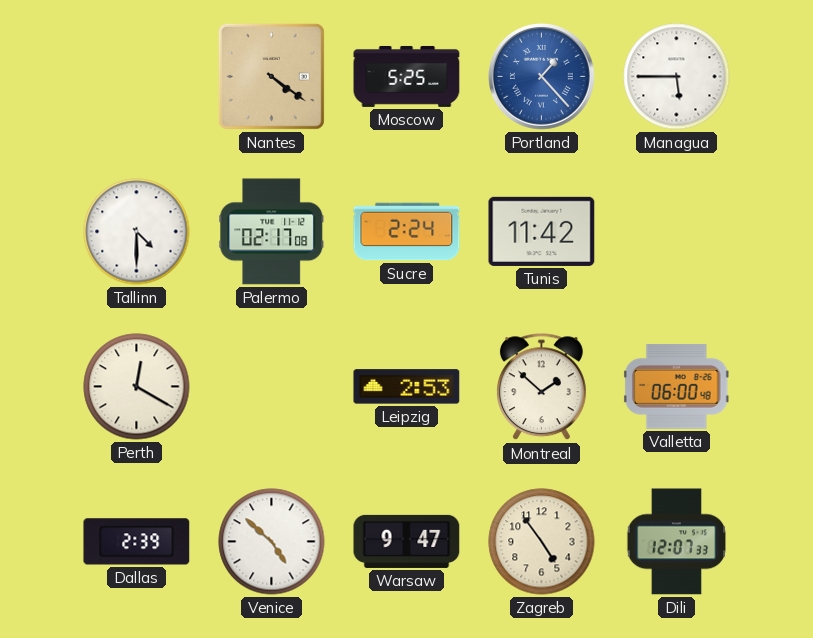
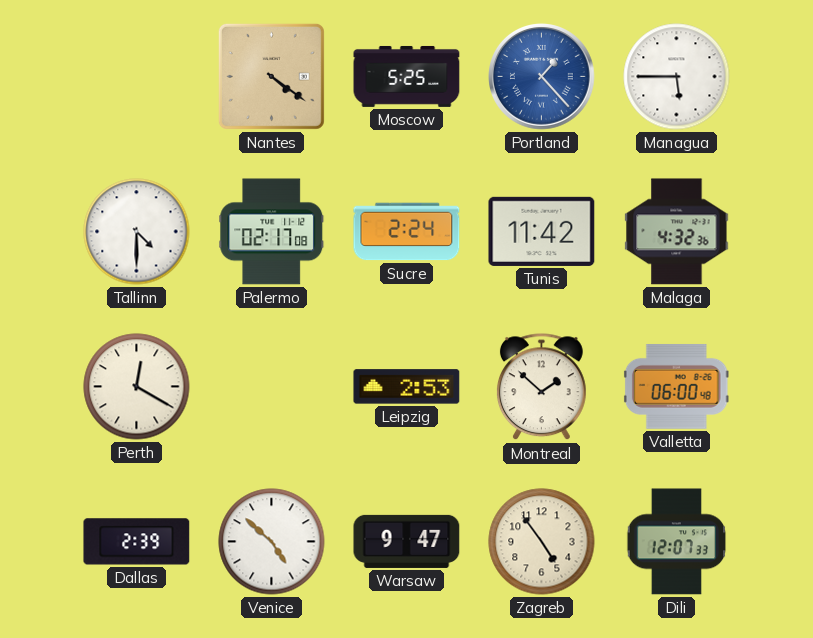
Malaga: none -> 4:32 (677, 232)
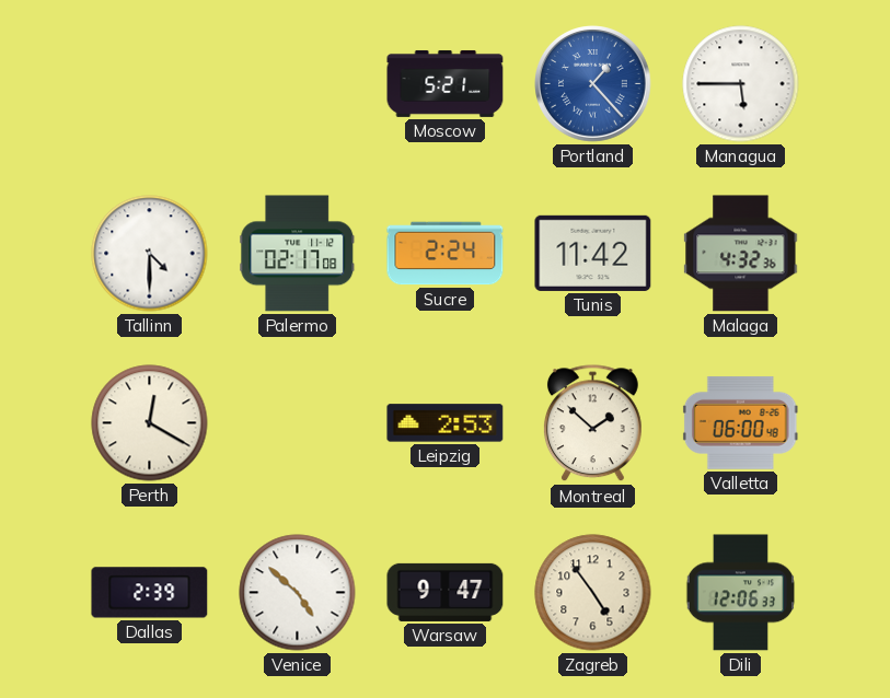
Nantes: 4:21 -> none (271, 76)
Moscow: 5:25 -> 5:21 (446, 83)
Dili: 12:07 -> 12:06 (741, 593)
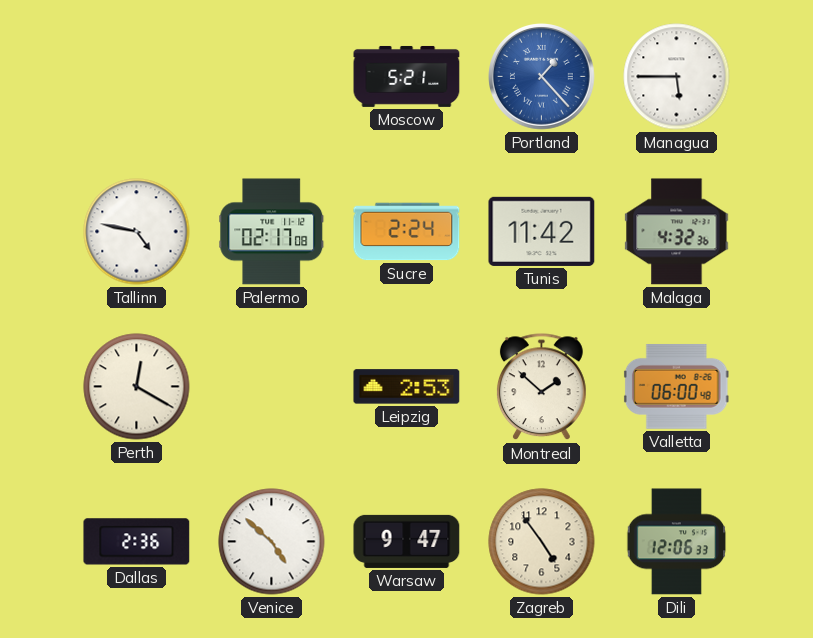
Tallinn: 4:30 -> 4:47 (137, 232)
Dallas: 2:39 -> 2:36 (137, 542)
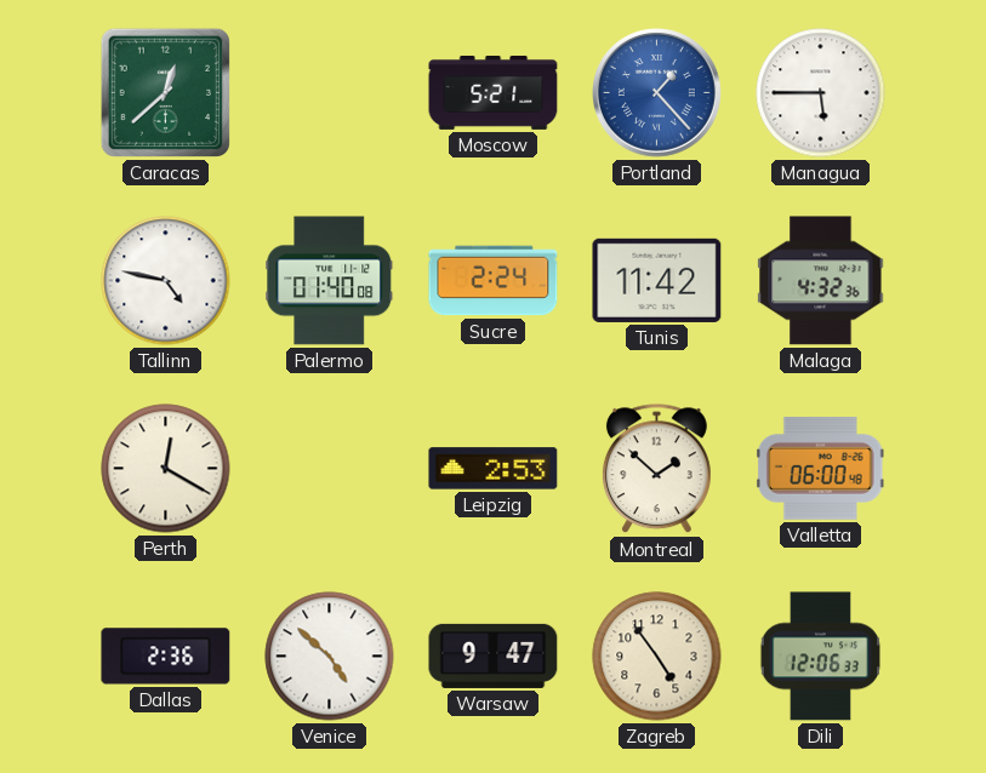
Caracas: none -> 12:38 (165, 92)
Palermo: 02:17 -> 01:40 (330, 281)
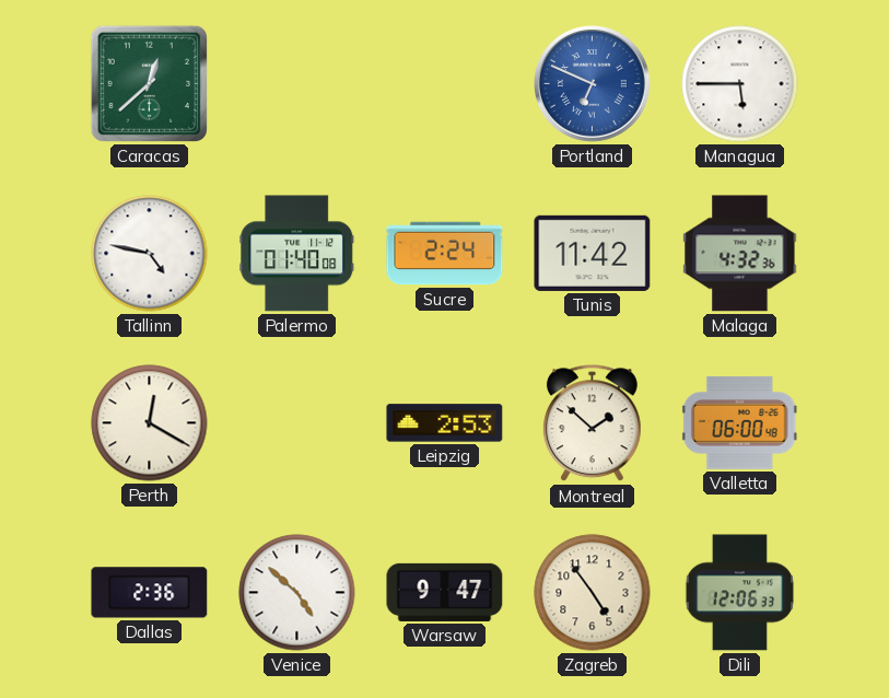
Moscow: 5:21 -> none (494, 92)
Portland: 1:23 -> 6:49 (593, 84)
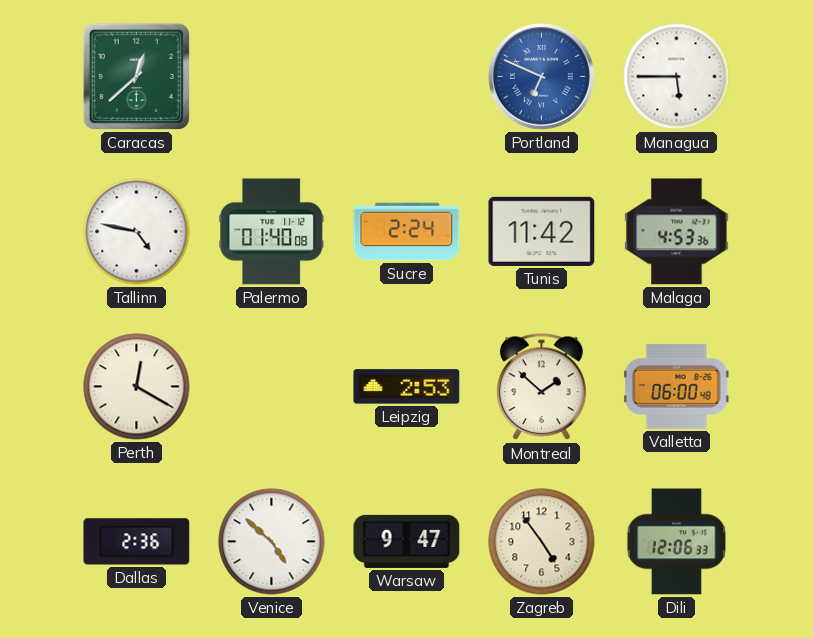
Malaga: 4:32 -> 4:53 (677, 232)
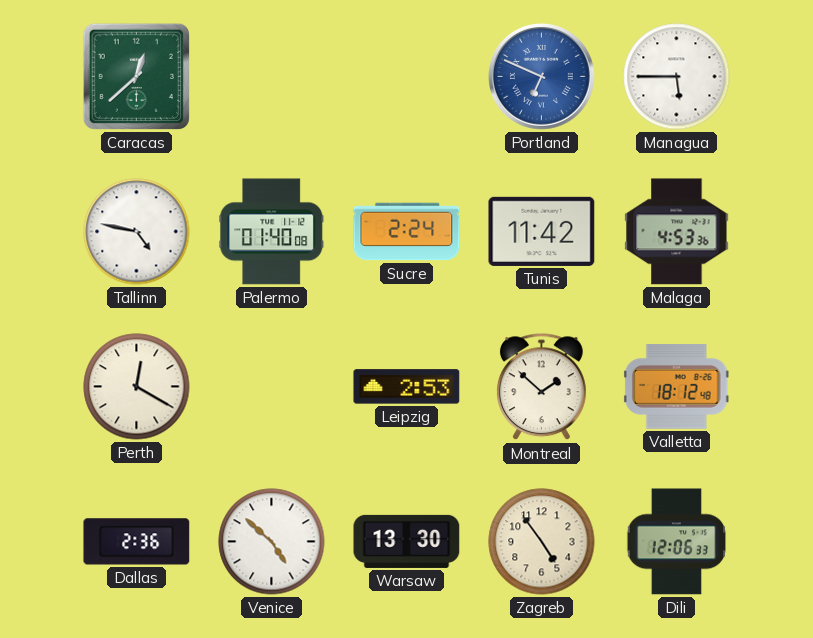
Valletta: 06:00 -> 18:12 (676, 386)
Warsaw: 9:47 -> 13:30 (407, 541)
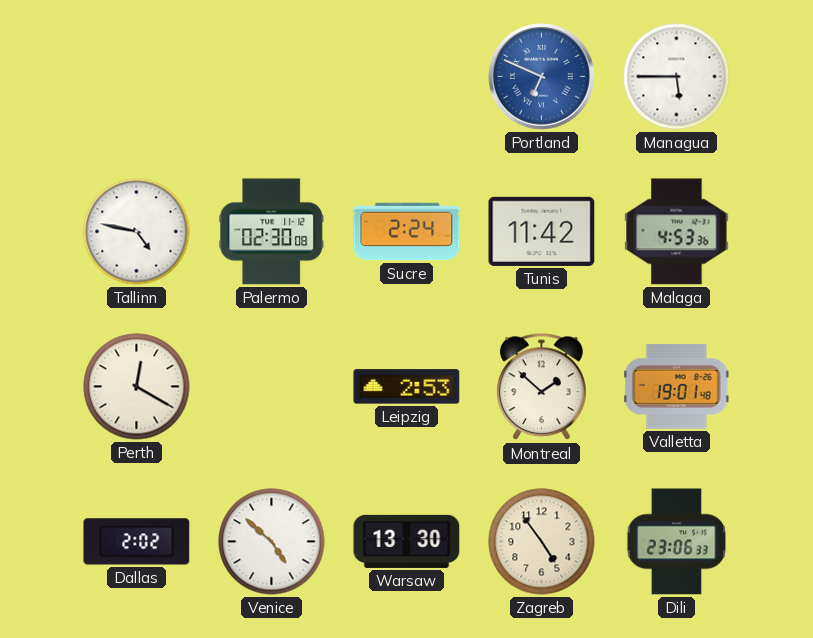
Caracas: 12:38 -> none (136, 76)
Palermo: 01:40 -> 02:30 (272, 232)
Valletta: 18:12 -> 19:01 (676, 386)
Dallas: 2:36 -> 2:02 (137, 542)
Dili: 12:06 -> 23:06 (677, 542)
